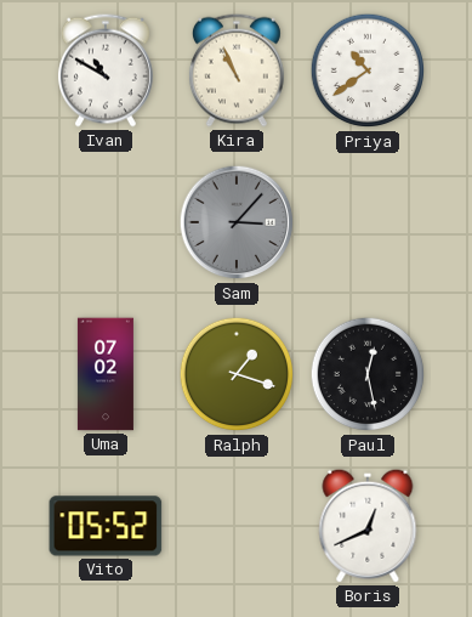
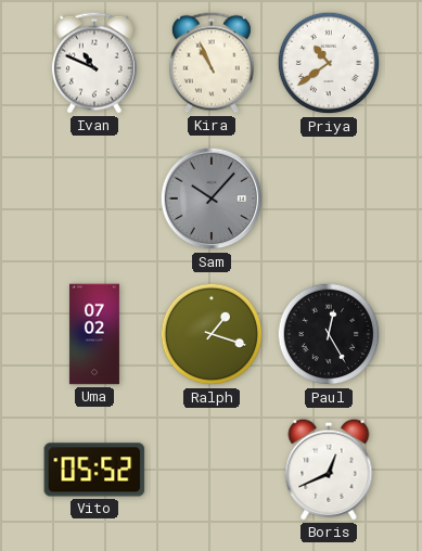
Ivan: 10:50 -> 10:49 (94, 63)
Sam: 3:07 -> 10:07 (212, 198)
Paul: 12:28 -> 12:25 (329, 334)
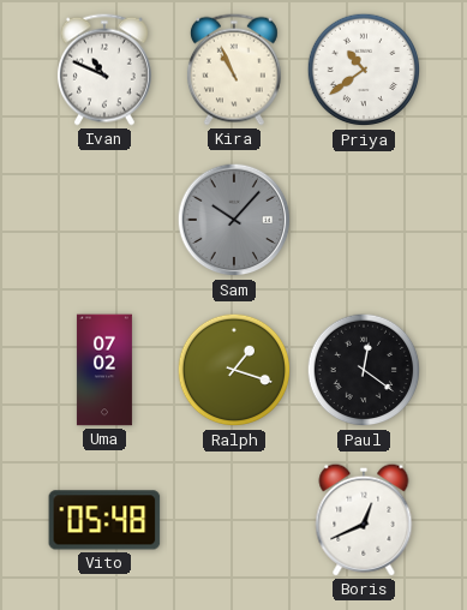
Paul: 12:25 -> 12:21 (364, 370)
Vito: 05:52 -> 05:48 (104, 520)
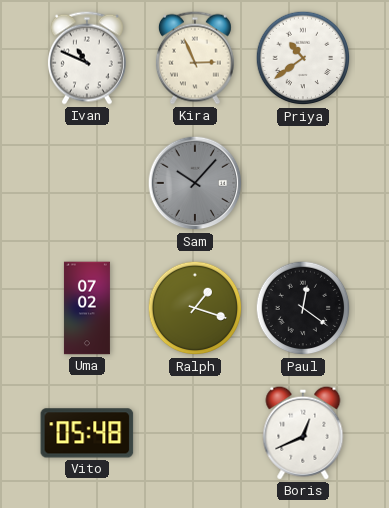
Kira: 10:56 -> 2:56 (195, 58)
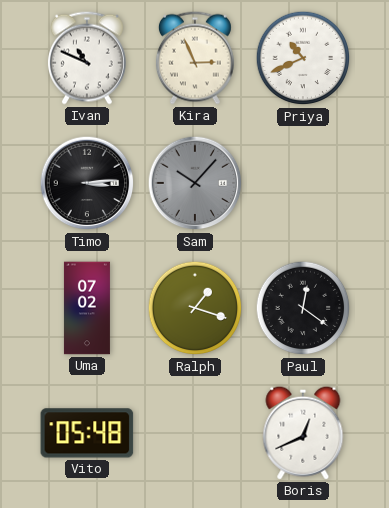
Priya: 10:39 -> 10:41 (303, 58)
Timo: none -> 3:14 (87, 183)
